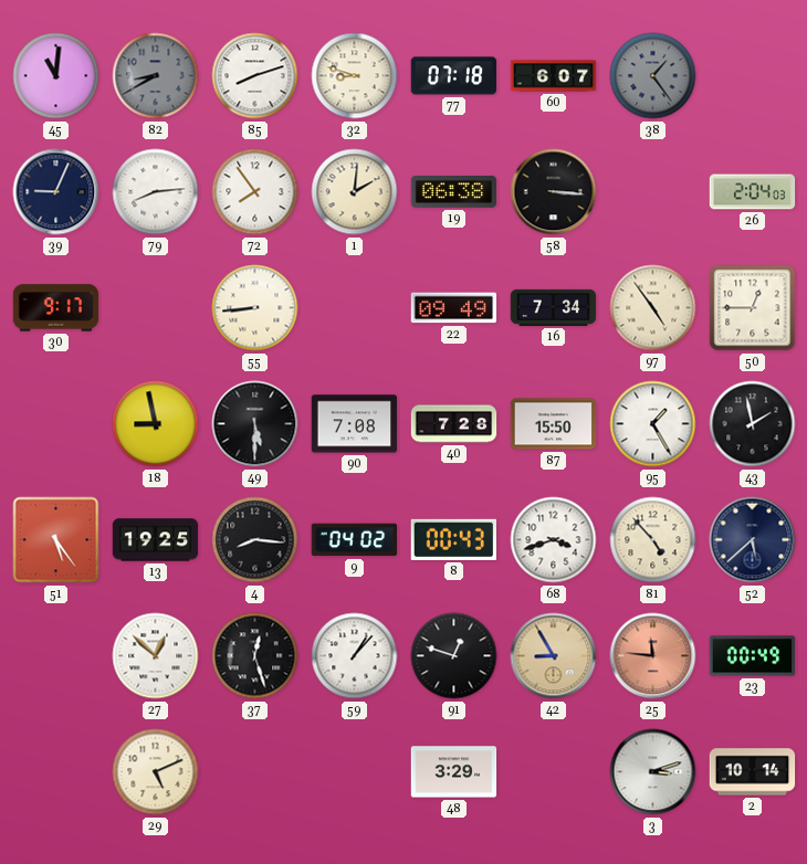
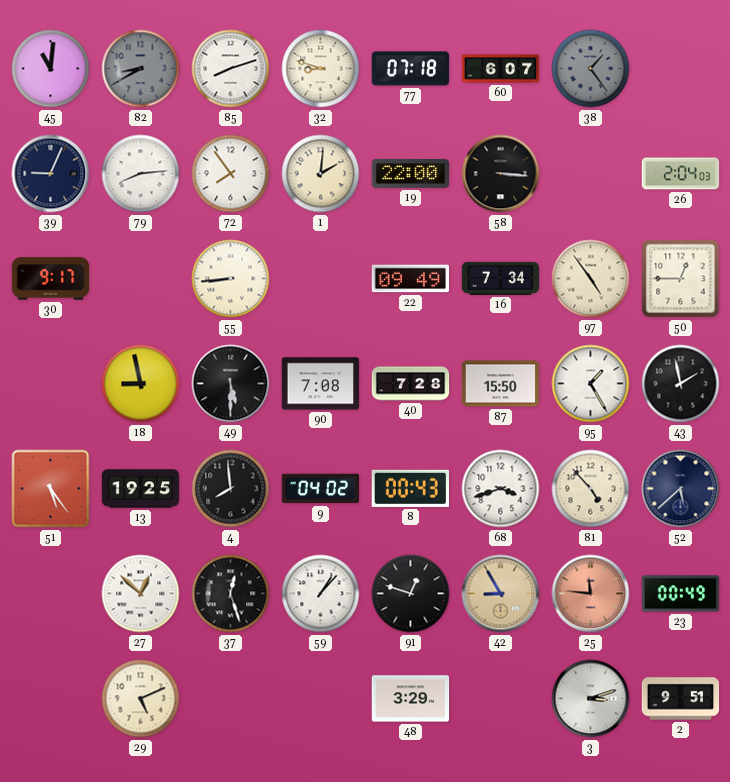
19: 06:38 -> 22:00 (411, 174)
4: 8:16 -> 7:59 (231, 489)
2: 10:14 -> 9:51 (681, 699)
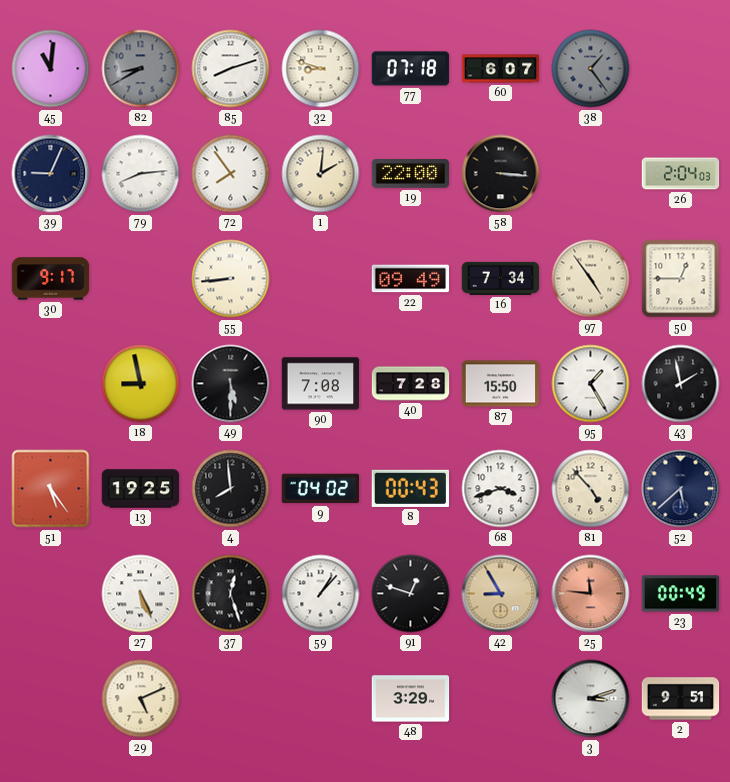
27: 12:52 -> 5:26 (141, 594)
